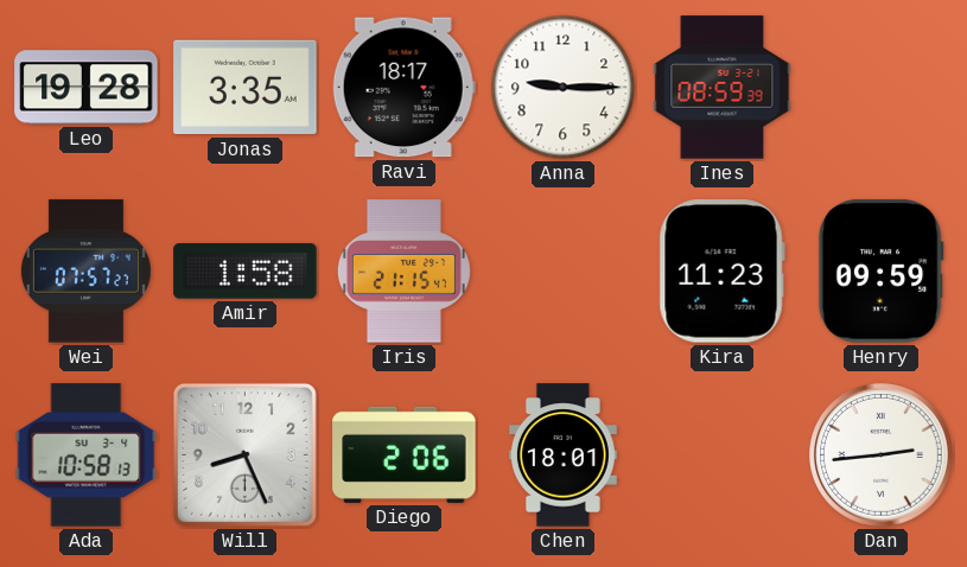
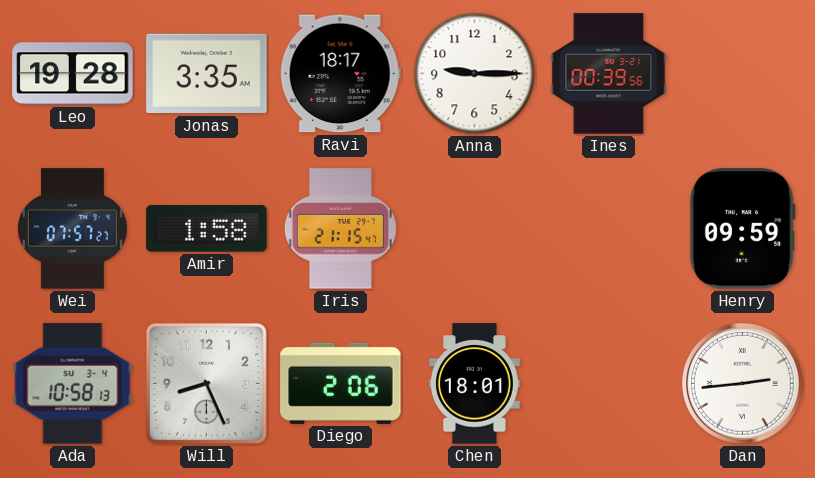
Ines: 08:59 -> 00:39 (609, 74)
Kira: 11:23 -> none (721, 272)
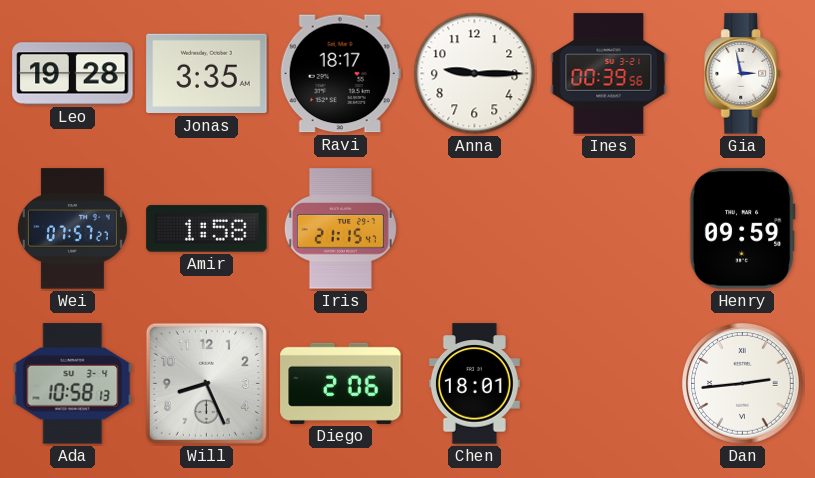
Gia: none -> 2:58 (743, 74)
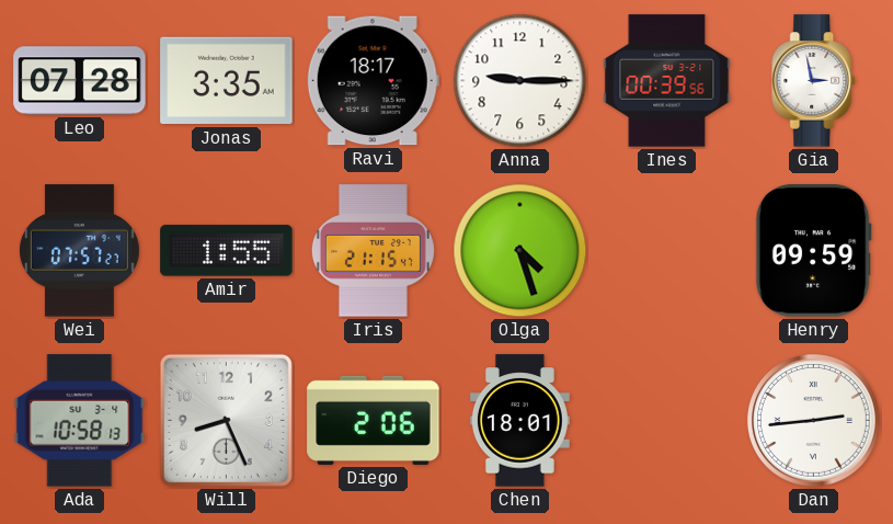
Leo: 19:28 -> 07:28 (80, 81)
Amir: 1:58 -> 1:55 (227, 251)
Olga: none -> 4:27 (520, 251)
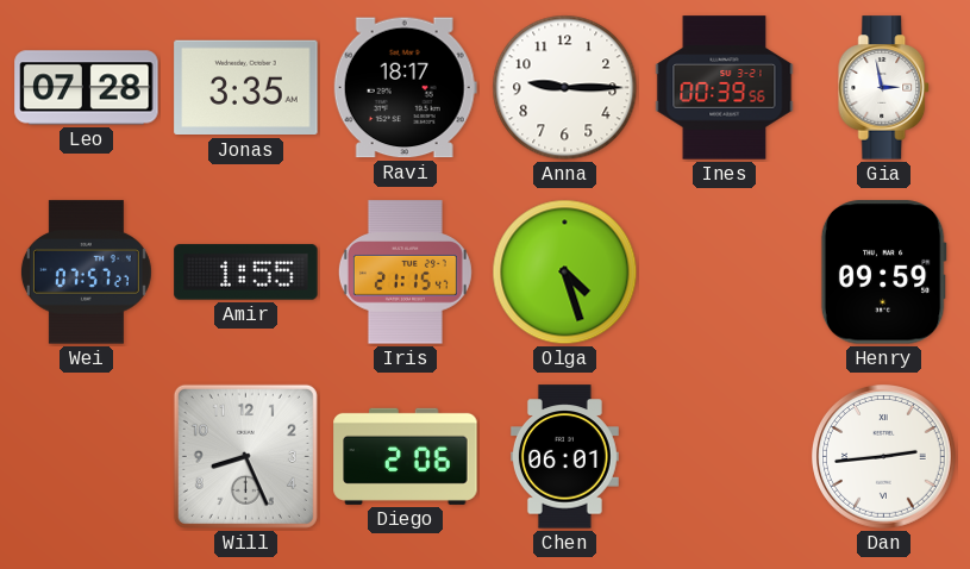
Ada: 10:58 -> none (80, 421)
Chen: 18:01 -> 06:01 (564, 457)
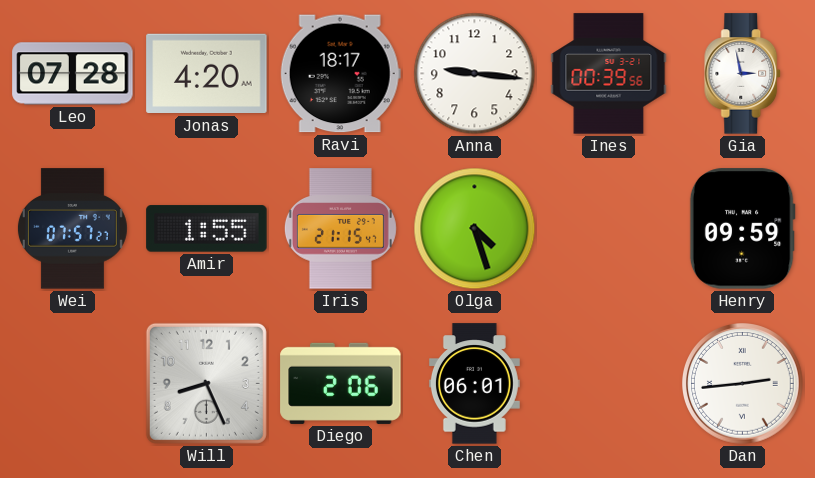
Jonas: 3:35 -> 4:20 (207, 74)
Anna: 9:15 -> 9:16 (475, 74)
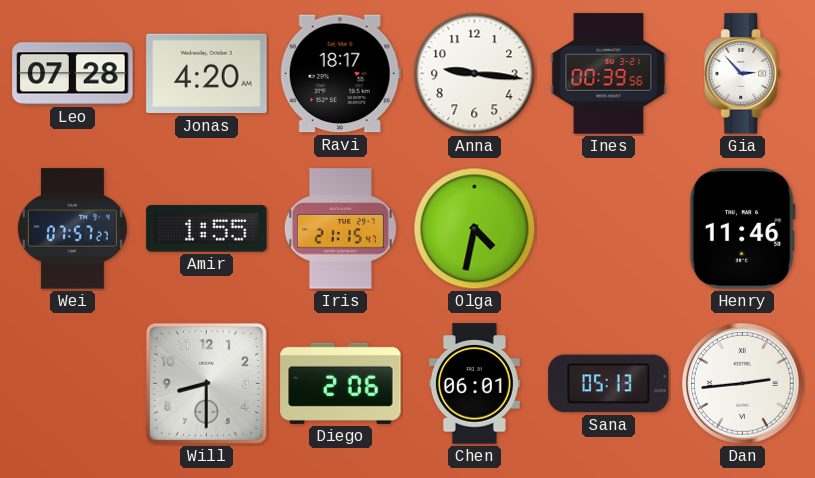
Gia: 2:58 -> 2:53 (743, 74)
Olga: 4:27 -> 4:32 (475, 229)
Henry: 09:59 -> 11:46 (742, 229)
Will: 8:26 -> 8:30 (206, 383)
Sana: none -> 05:13 (609, 384)
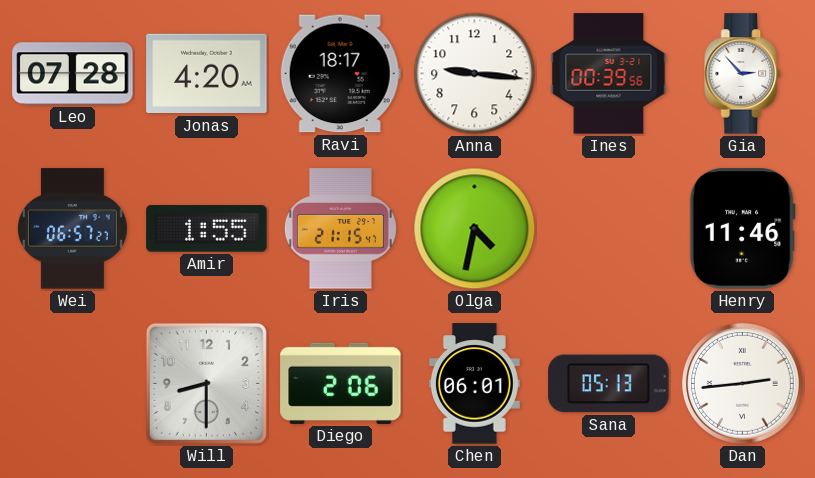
Wei: 07:57 -> 06:57 (72, 229)
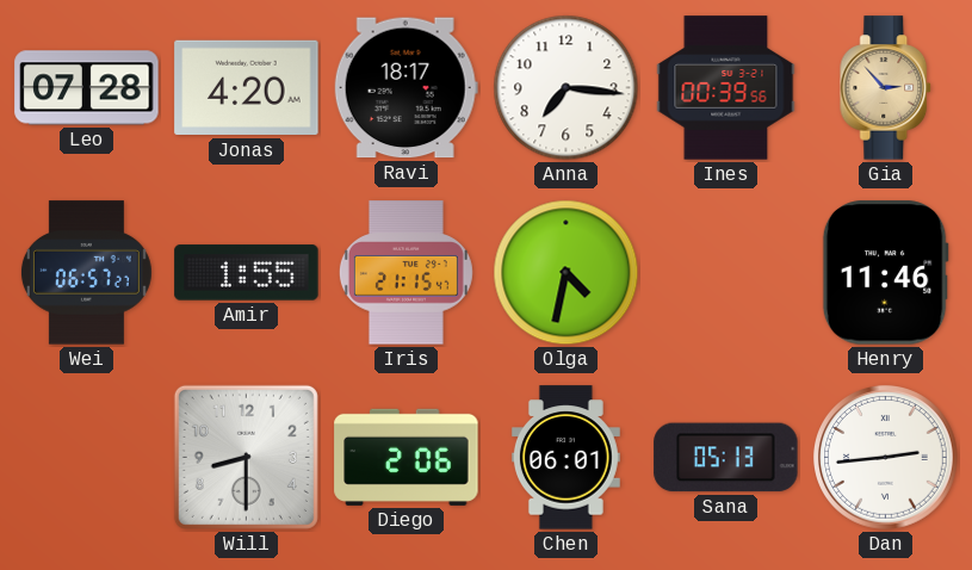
Anna: 9:16 -> 7:16 (567, 88)
Gia dial: white -> champagne (886, 88)
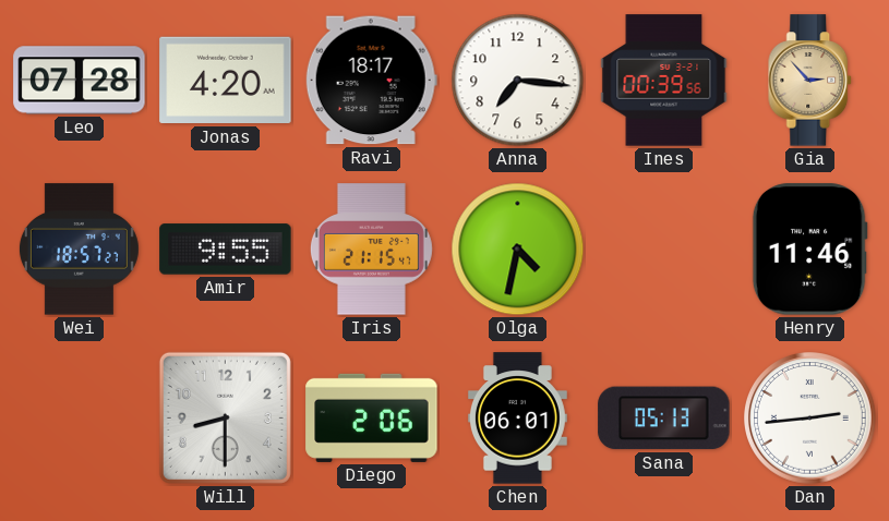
Wei: 06:57 -> 18:57 (79, 250)
Amir: 1:55 -> 9:55 (226, 250)
